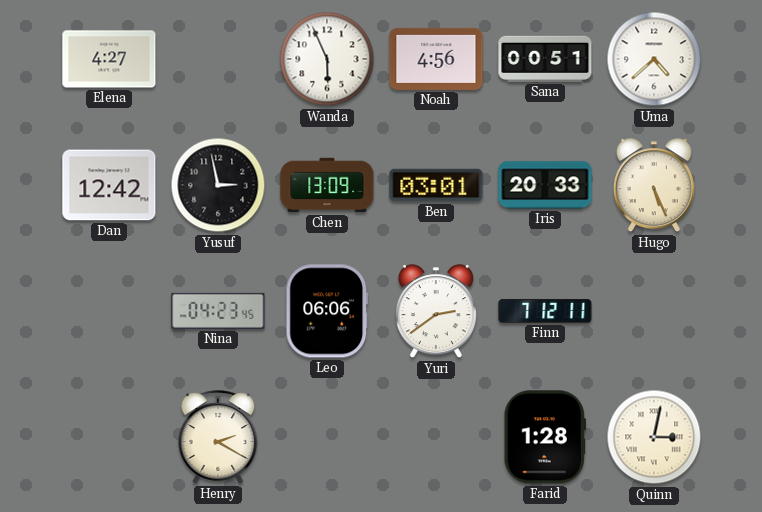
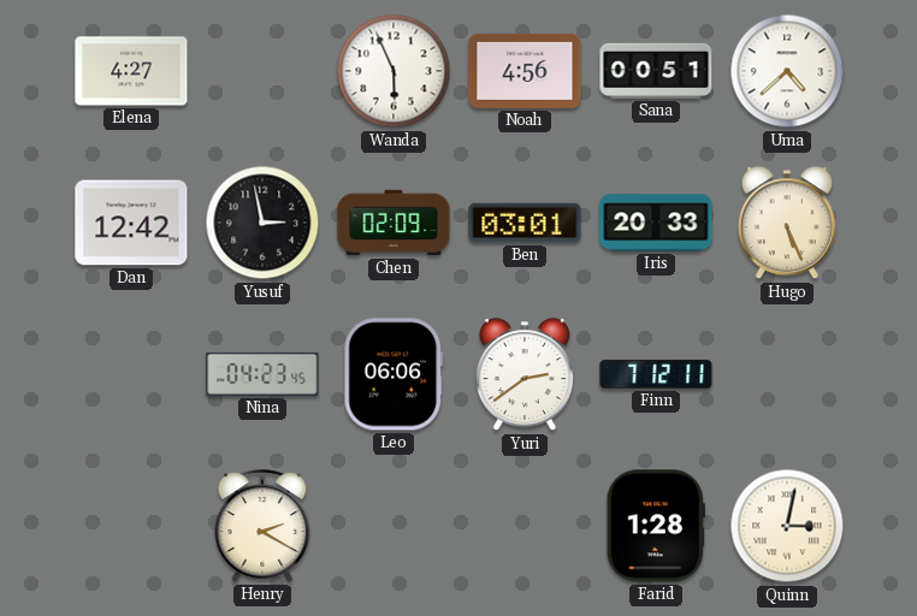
Chen: 13:09 -> 02:09 (394, 223)
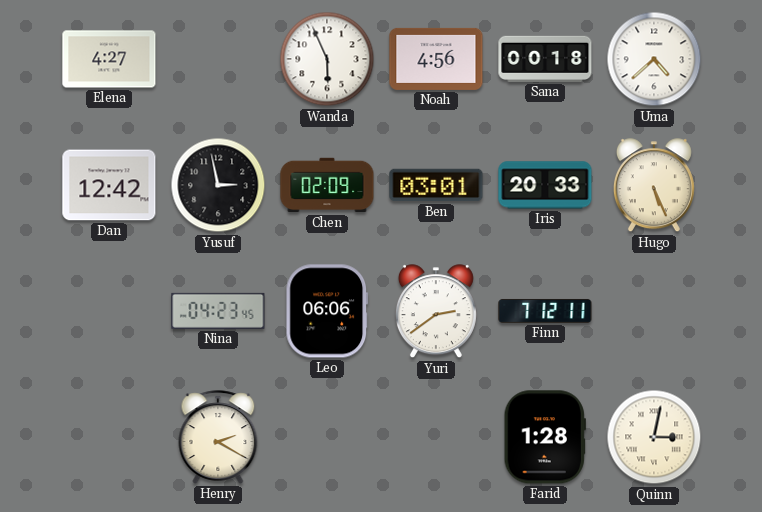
Sana: 00:51 -> 00:18 (545, 59)
